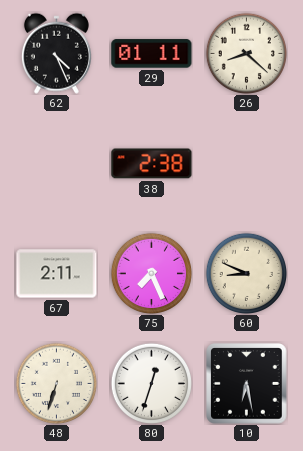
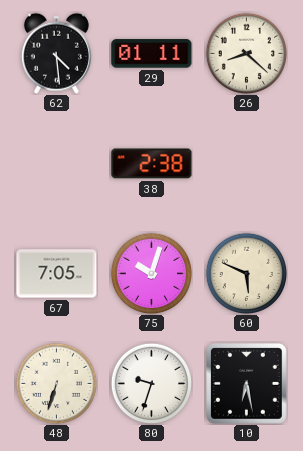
62: 4:26 -> 4:29 (56, 53)
67: 2:11 -> 7:05 (57, 274)
75: 7:26 -> 10:03 (151, 273)
60: 8:49 -> 5:49 (246, 273)
80: 12:33 -> 9:33 (151, 383)
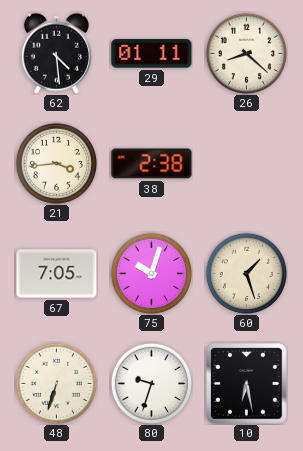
21: none -> 3:44 (56, 163)
60: 5:49 -> 1:27 (246, 273)
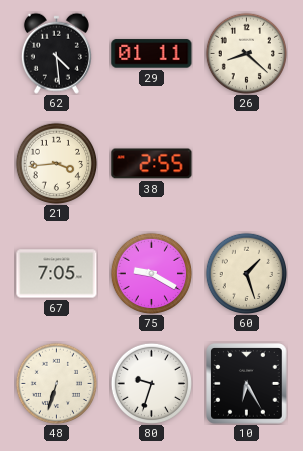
38: 2:38 -> 2:55 (152, 164)
75: 10:03 -> 9:20 (151, 273)
10: 6:28 -> 6:25 (247, 384)
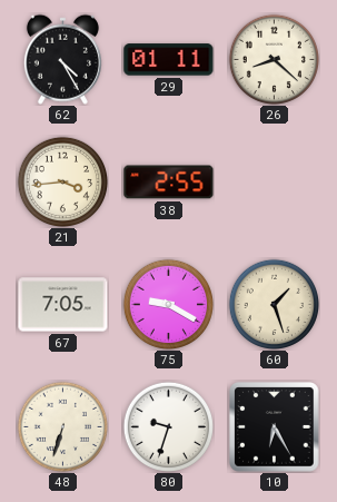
62: 4:29 -> 4:25 (62, 59)
